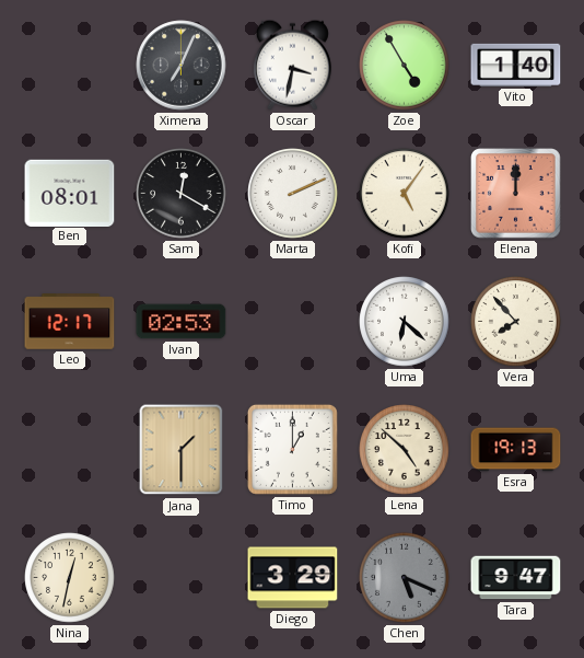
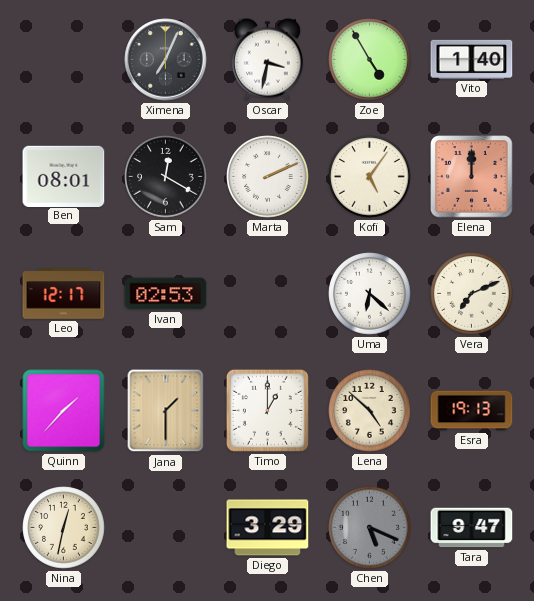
Vera: 7:53 -> 7:11 (472, 294)
Quinn: none -> 1:37 (64, 411)
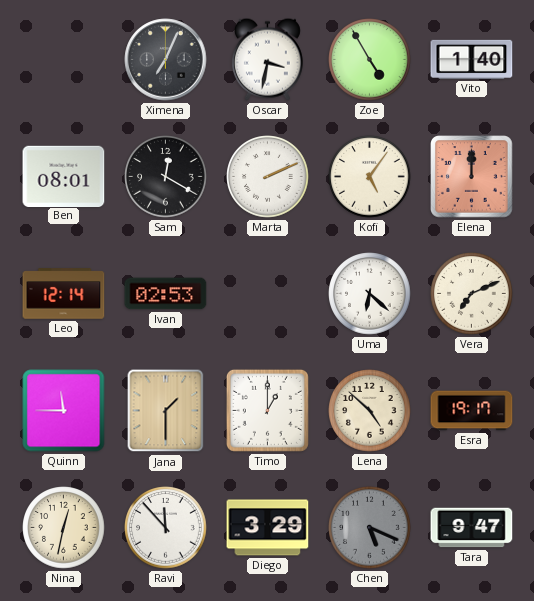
Leo: 12:17 -> 12:14 (64, 294)
Quinn: 1:37 -> 11:45 (64, 411)
Esra: 19:13 -> 19:17 (472, 411)
Ravi: none -> 11:53 (166, 528)
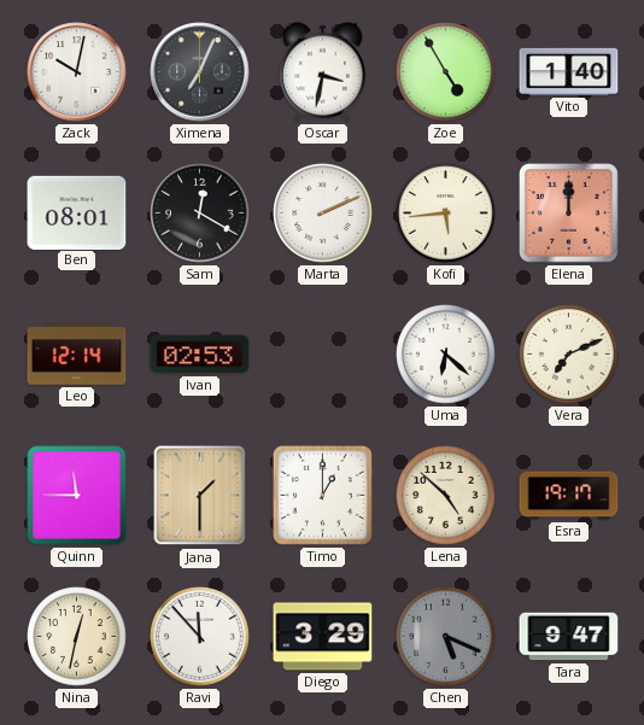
Zack: none -> 10:02 (77, 72)
Kofi: 5:06 -> 5:44 (446, 214)
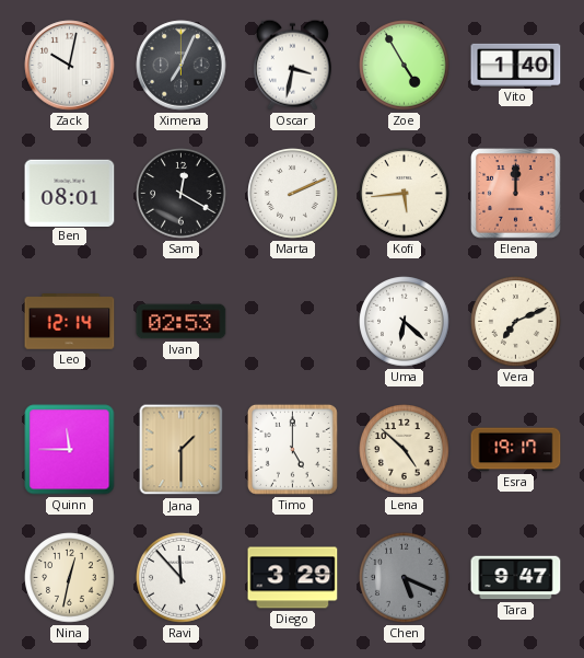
Timo: 1:00 -> 5:00 (292, 449)
